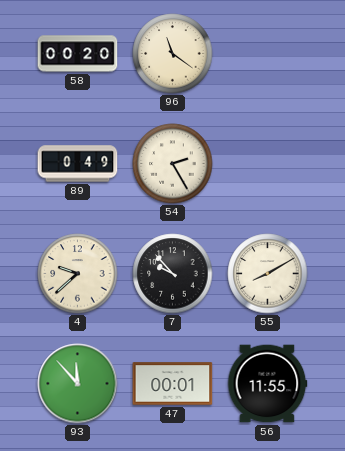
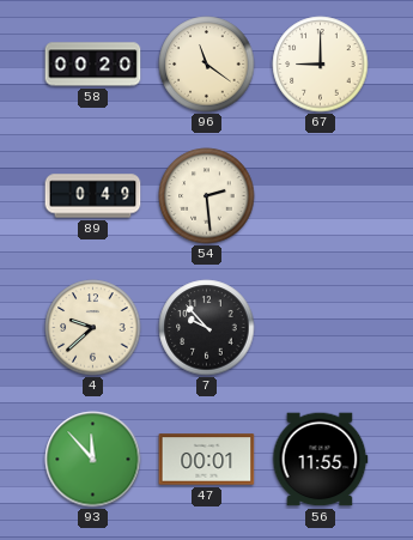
67: none -> 9:00 (321, 65)
54: 2:25 -> 2:29 (207, 196)
55: 8:10 -> none (268, 274)
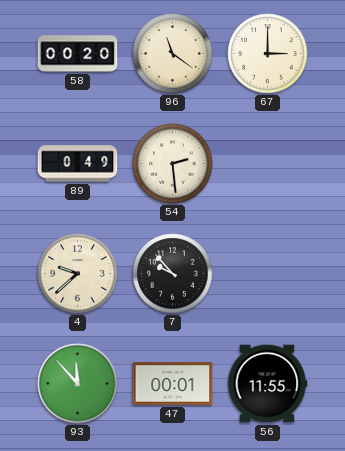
67: 9:00 -> 3:00 (268, 54)
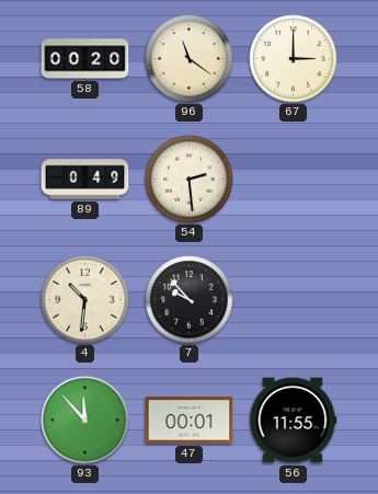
4: 9:38 -> 10:31 (85, 300)
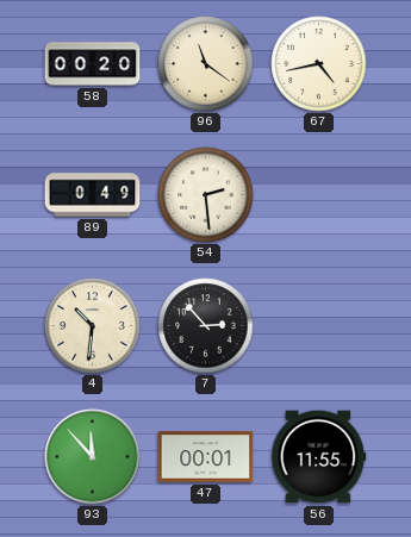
67: 3:00 -> 4:43 (319, 64)
7: 9:53 -> 2:53 (206, 326)
